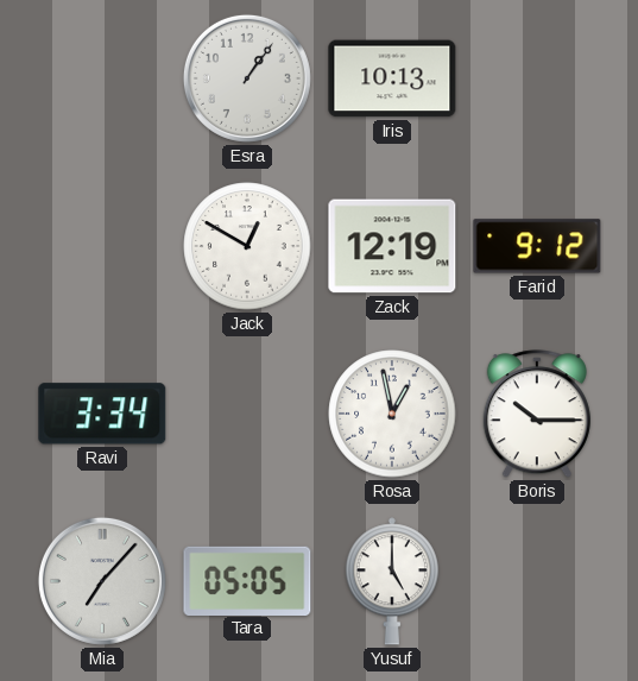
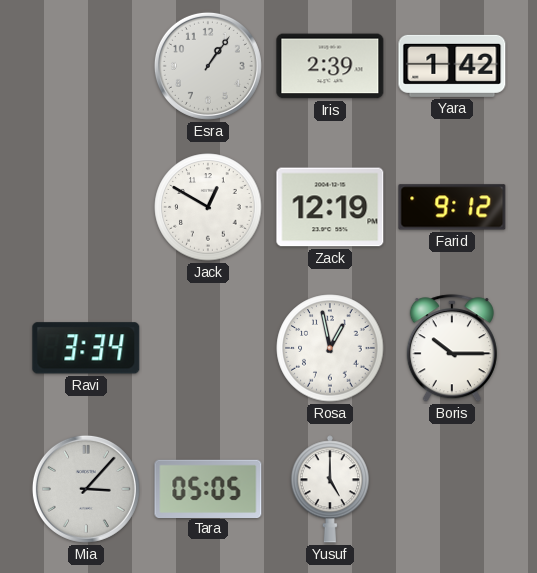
Iris: 10:13 -> 2:39 (330, 66)
Yara: none -> 1:42 (452, 66)
Mia: 7:07 -> 3:07 (86, 489)
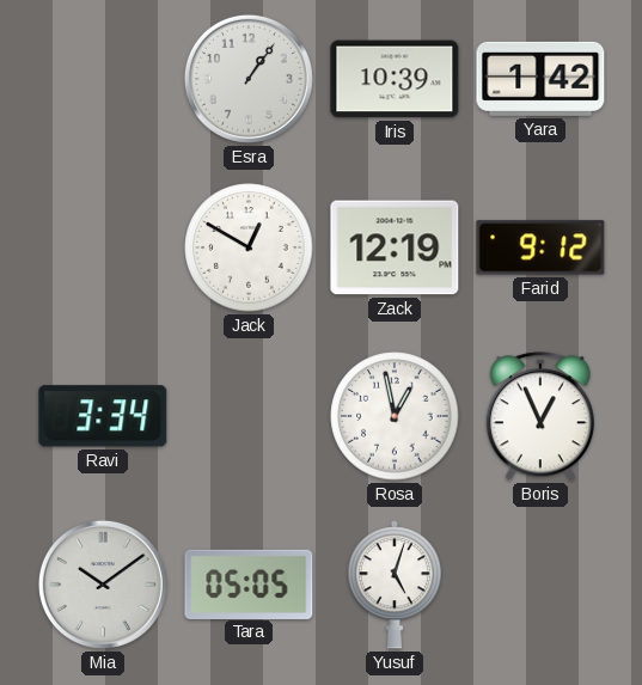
Iris: 2:39 -> 10:39 (395, 79)
Boris: 10:15 -> 12:56 (540, 417)
Mia: 3:07 -> 10:09 (103, 585)
Yusuf: 5:00 -> 5:03 (395, 585)
